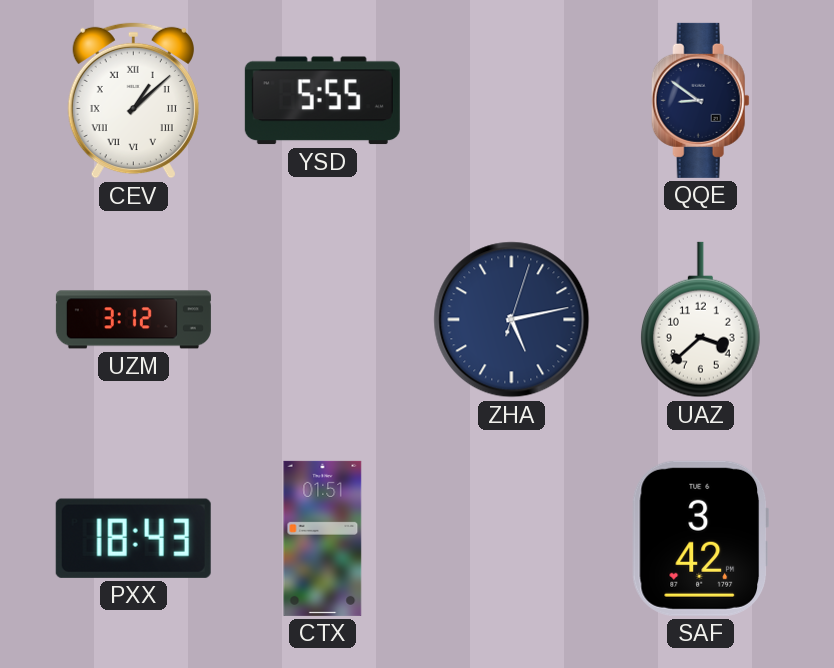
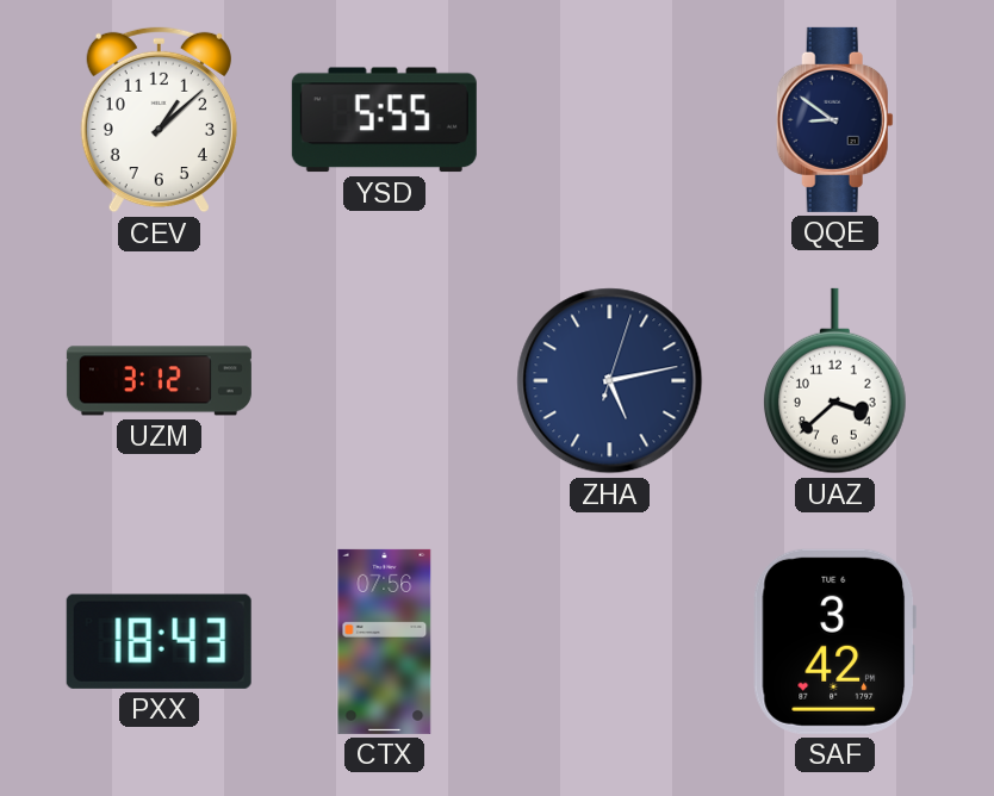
CEV numerals: Roman -> Arabic (159, 120)
CTX: 01:51 -> 07:56 (385, 641)
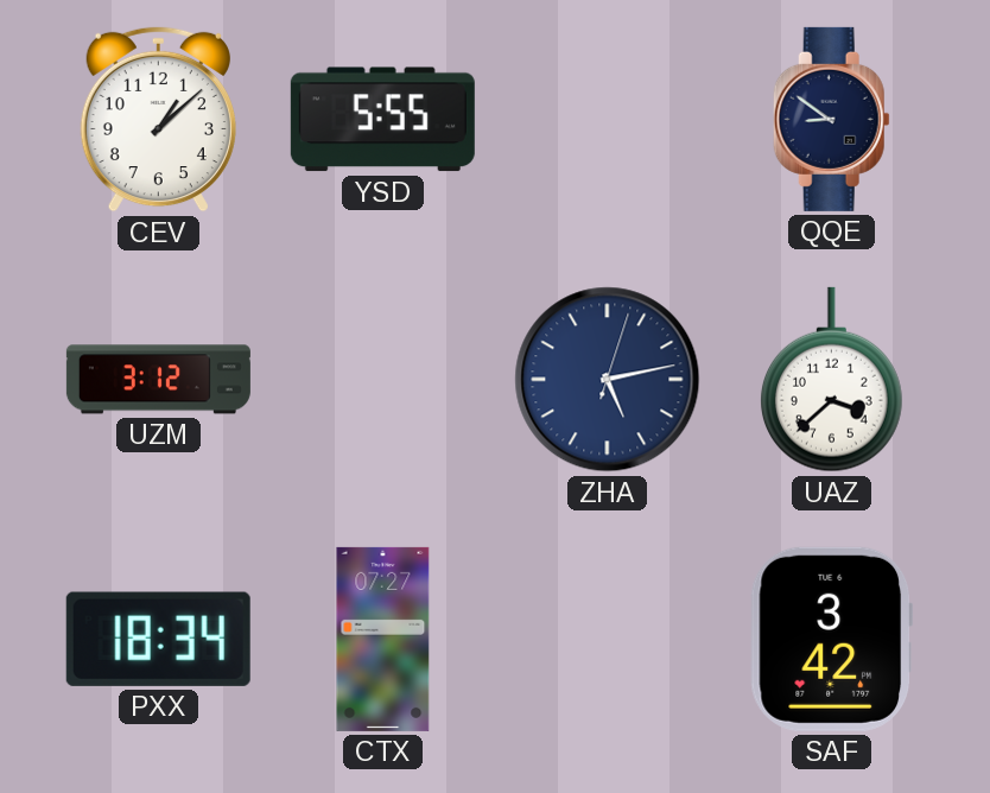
PXX: 18:43 -> 18:34 (158, 639)
CTX: 07:56 -> 07:27 (383, 639)
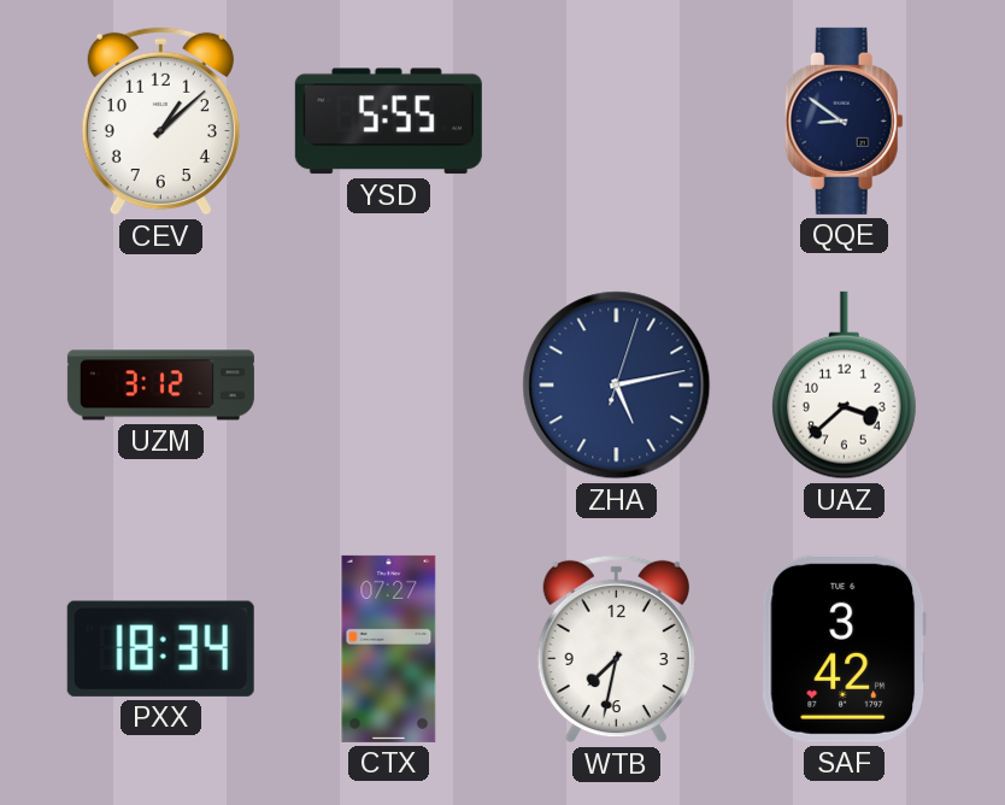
WTB: none -> 7:32 (616, 650)
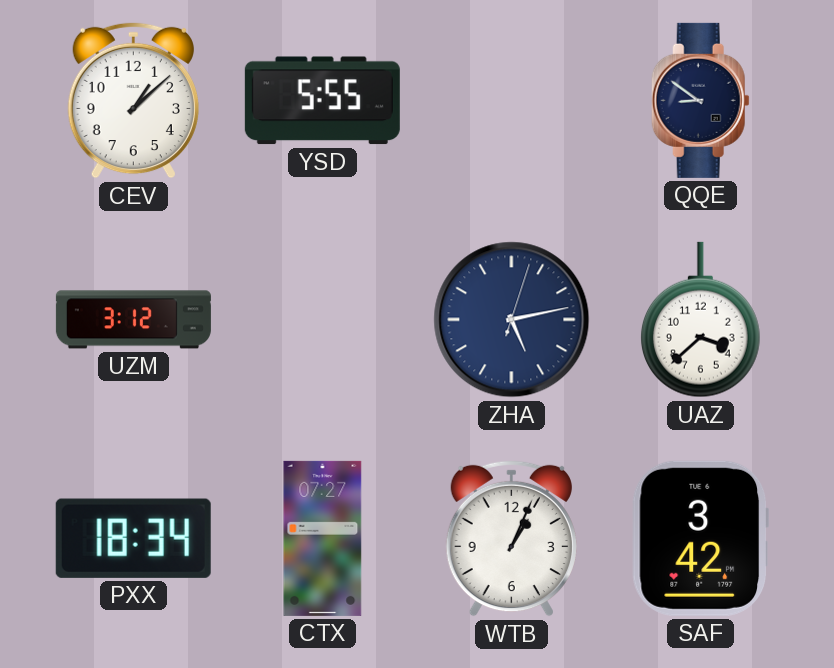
WTB: 7:32 -> 1:04 (511, 539)
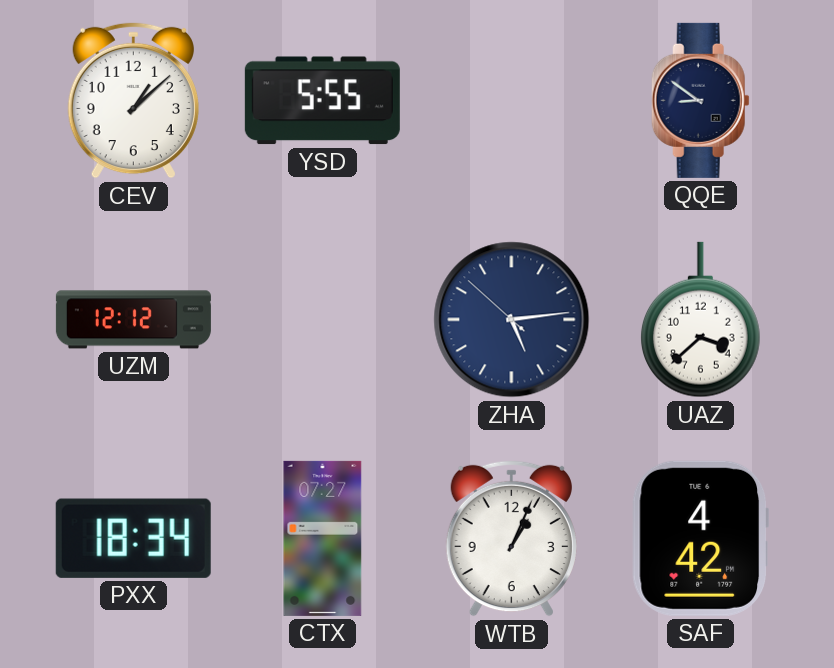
UZM: 3:12 -> 12:12 (133, 320)
ZHA: 5:13:03 -> 5:13:52 (512, 320)
SAF: 3:42 -> 4:42 (700, 538)
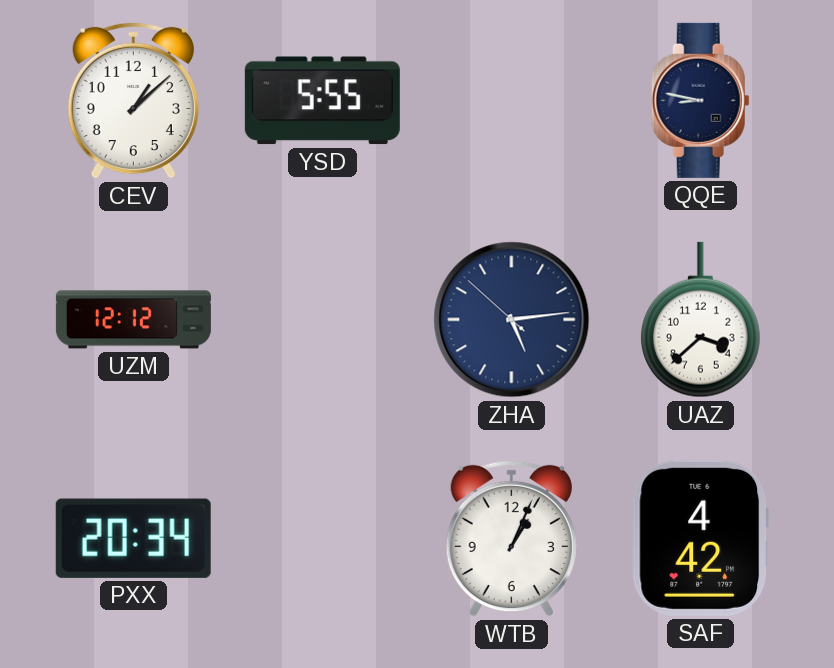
QQE: 8:51 -> 8:47 (700, 100)
PXX: 18:34 -> 20:34 (133, 538)
CTX: 07:27 -> none (323, 538)
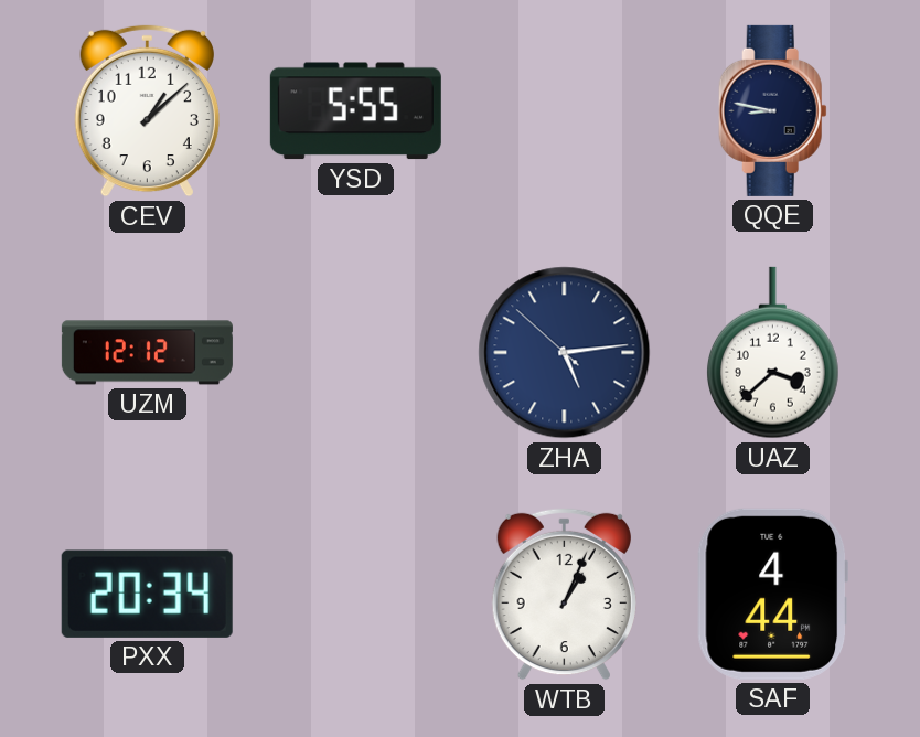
SAF: 4:42 -> 4:44 (772, 594)
